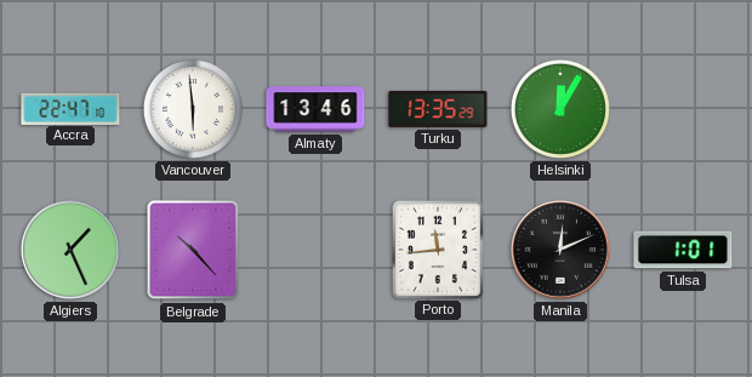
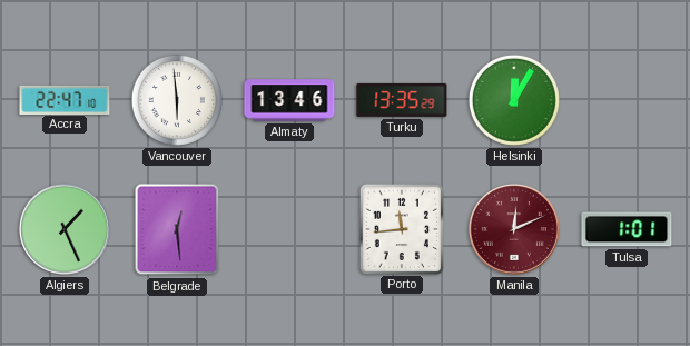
Belgrade: 10:23 -> 12:29 (177, 229)
Manila dial: black -> burgundy (514, 229)
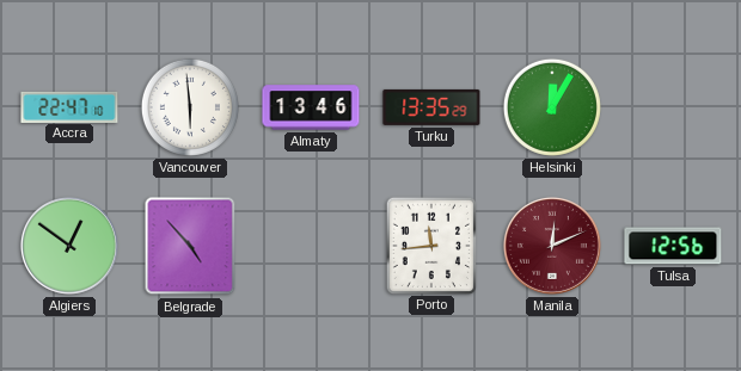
Algiers: 1:26 -> 12:51 (69, 246)
Belgrade: 12:29 -> 4:53 (190, 246)
Tulsa: 1:01 -> 12:56 (673, 246)
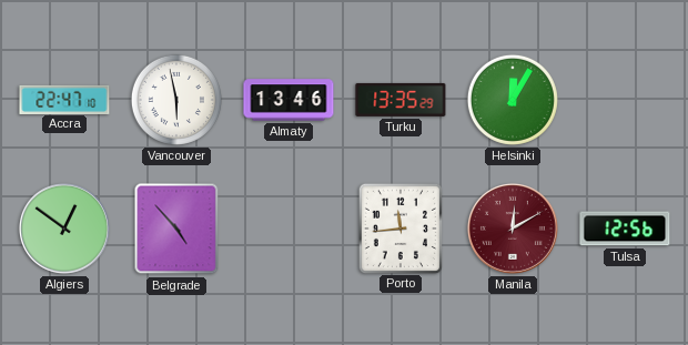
Vancouver: 5:59 -> 5:58 (176, 100)
Manila: 12:11 -> 12:10 (513, 229)
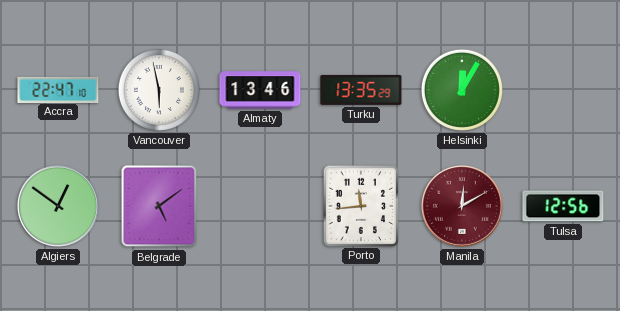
Belgrade: 4:53 -> 5:09 (159, 206)
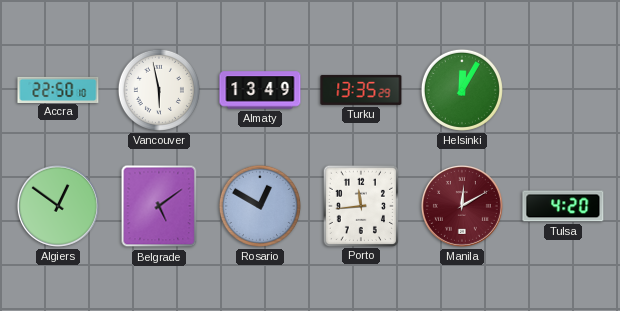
Accra: 22:47 -> 22:50 (58, 89)
Almaty: 13:46 -> 13:49 (260, 90)
Rosario: none -> 12:50 (260, 206)
Tulsa: 12:56 -> 4:20 (563, 206)
